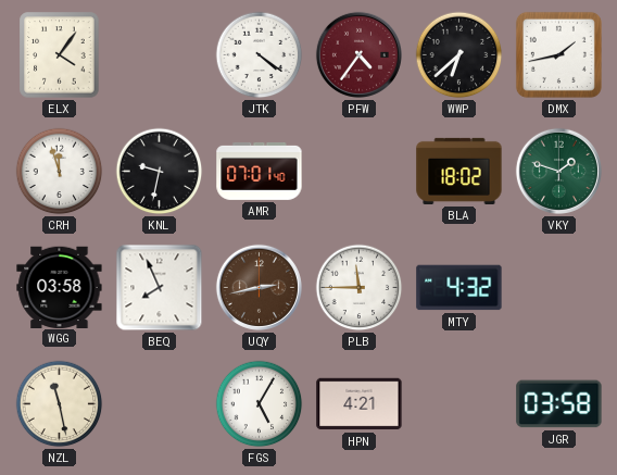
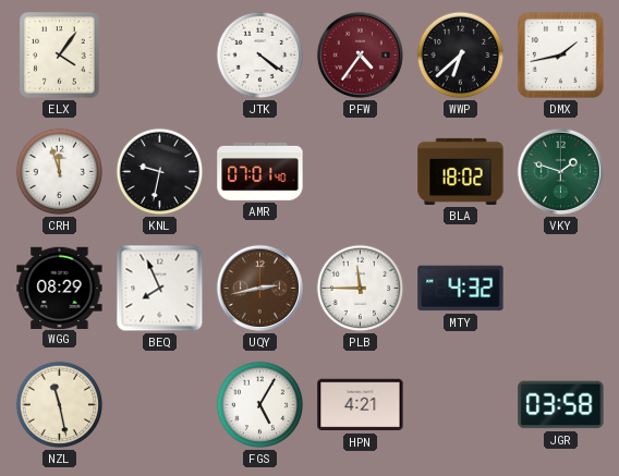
WGG: 03:58 -> 08:29 (60, 288)
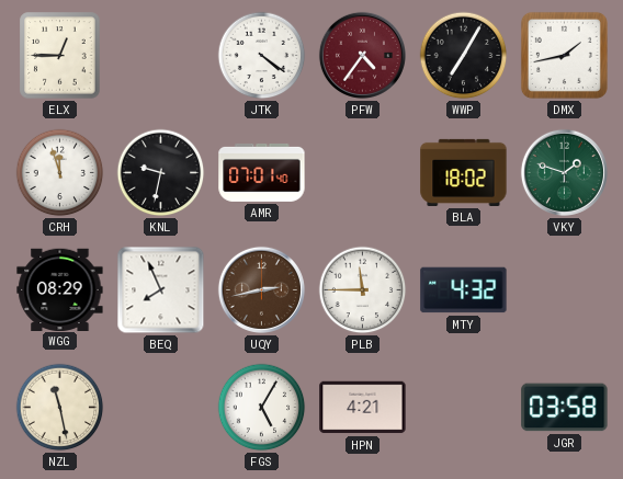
ELX: 4:06 -> 12:45 (60, 56)
WWP: 6:38 -> 7:05 (464, 56)
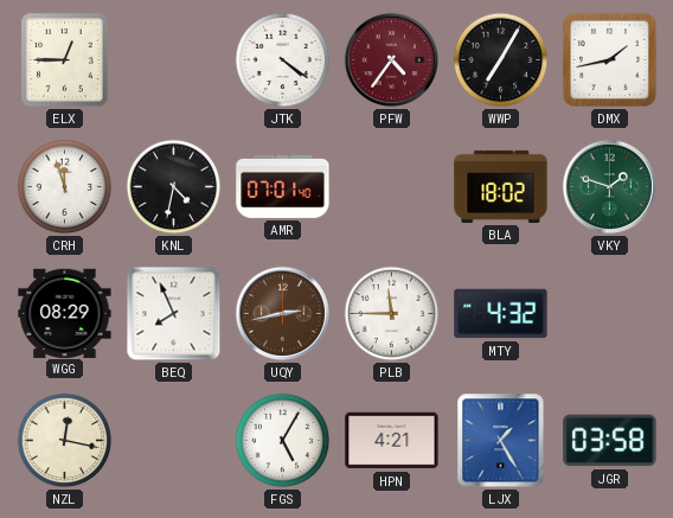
KNL: 9:32 -> 4:32 (174, 187)
NZL: 11:28 -> 12:17 (65, 441)
LJX: none -> 1:25 (501, 441)
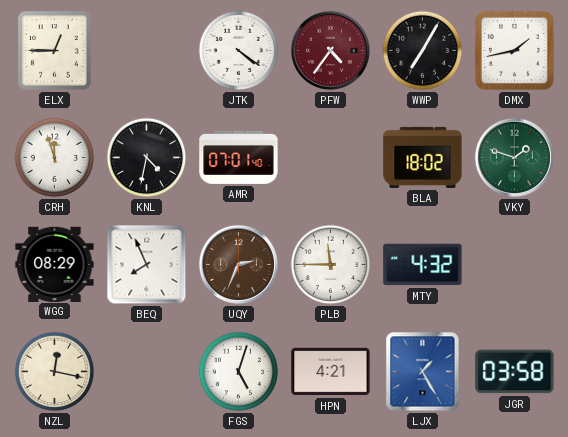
UQY: 2:43 -> 2:34 (238, 264)
FGS: 5:05 -> 5:03 (239, 372)
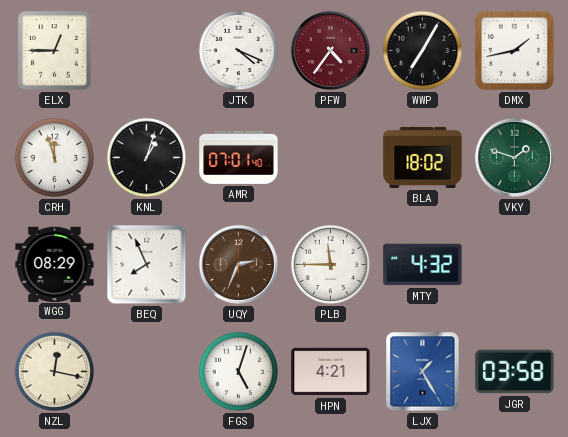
JTK: 4:21 -> 4:19 (239, 51)
KNL: 4:32 -> 1:03 (147, 158)
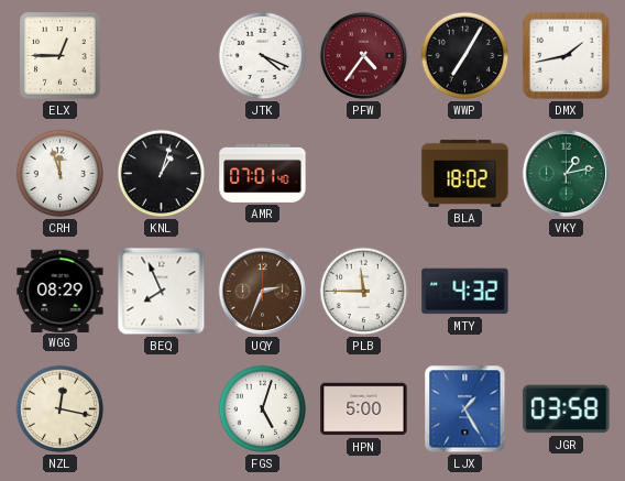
VKY: 1:48 -> 1:13 (566, 173)
HPN: 4:21 -> 5:00 (364, 409)
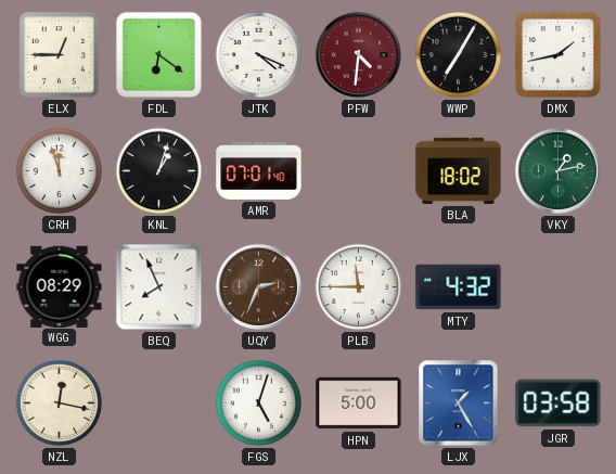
FDL: none -> 6:21 (158, 54)
PFW: 4:36 -> 4:31 (358, 54)
